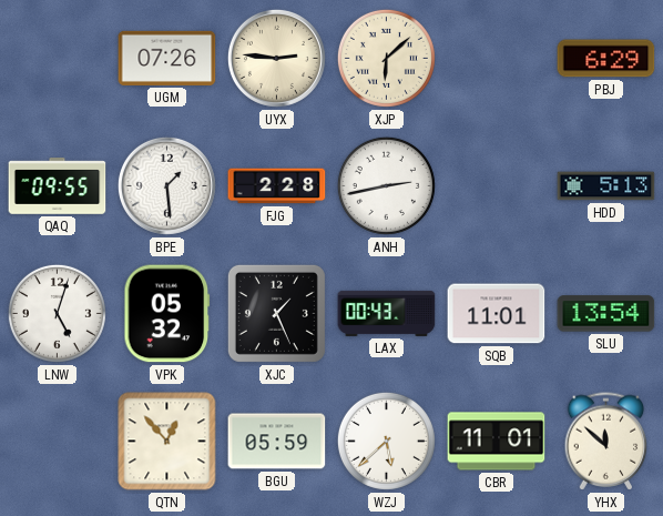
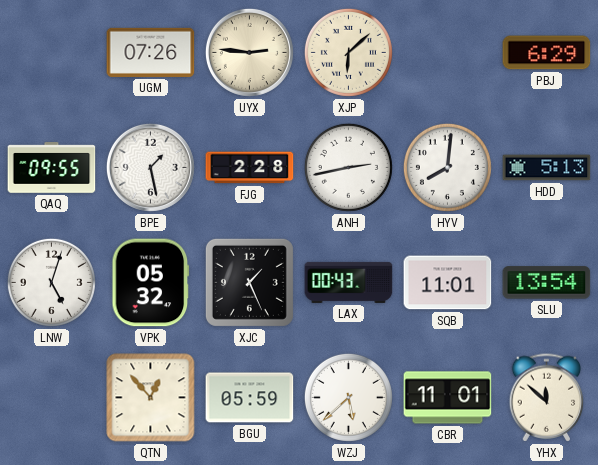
BPE: 1:29 -> 1:28 (150, 167)
HYV: none -> 8:01 (447, 167)
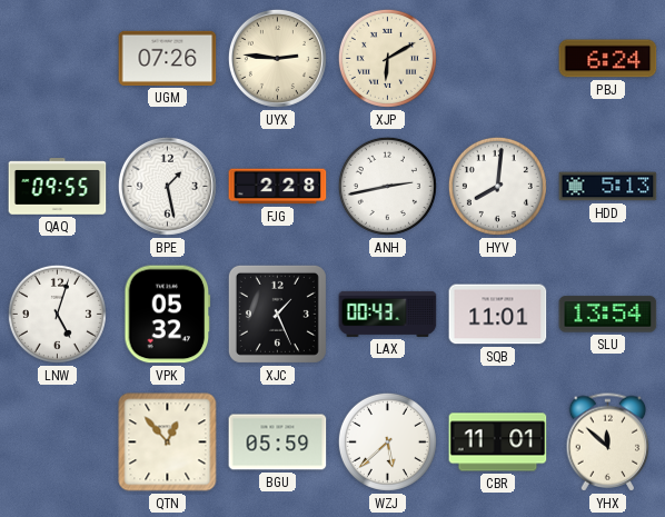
XJP: 6:08 -> 6:10 (387, 58)
PBJ: 6:29 -> 6:24 (608, 59)
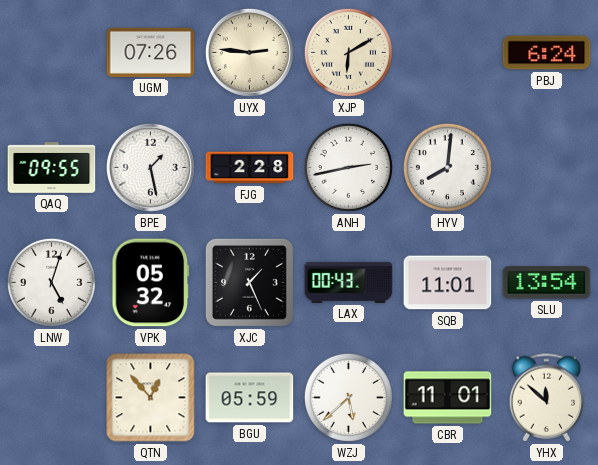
HDD: 5:13 -> none (608, 187)
